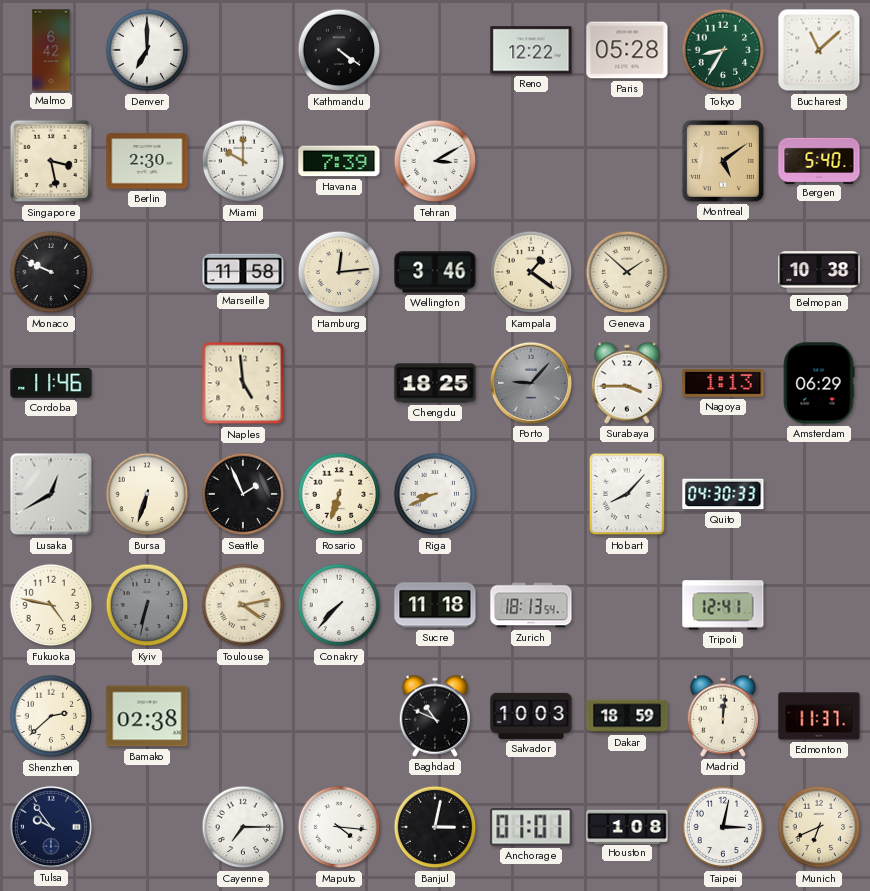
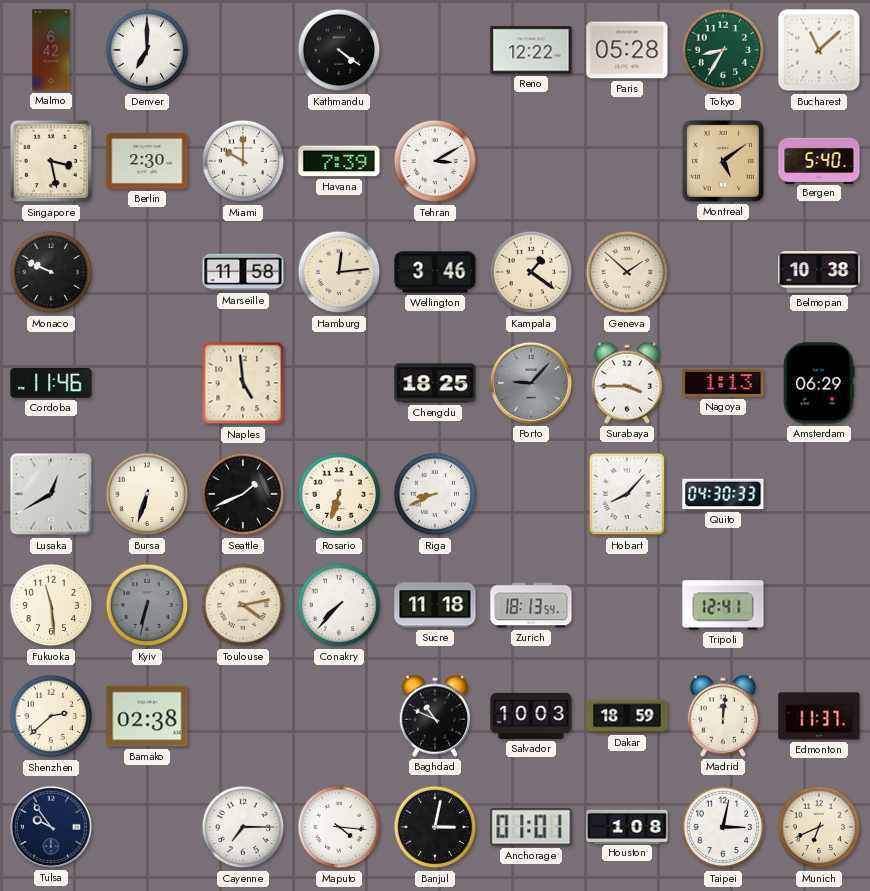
Seattle: 1:56 -> 1:41 (243, 494)
Fukuoka: 4:47 -> 11:29 (51, 605)
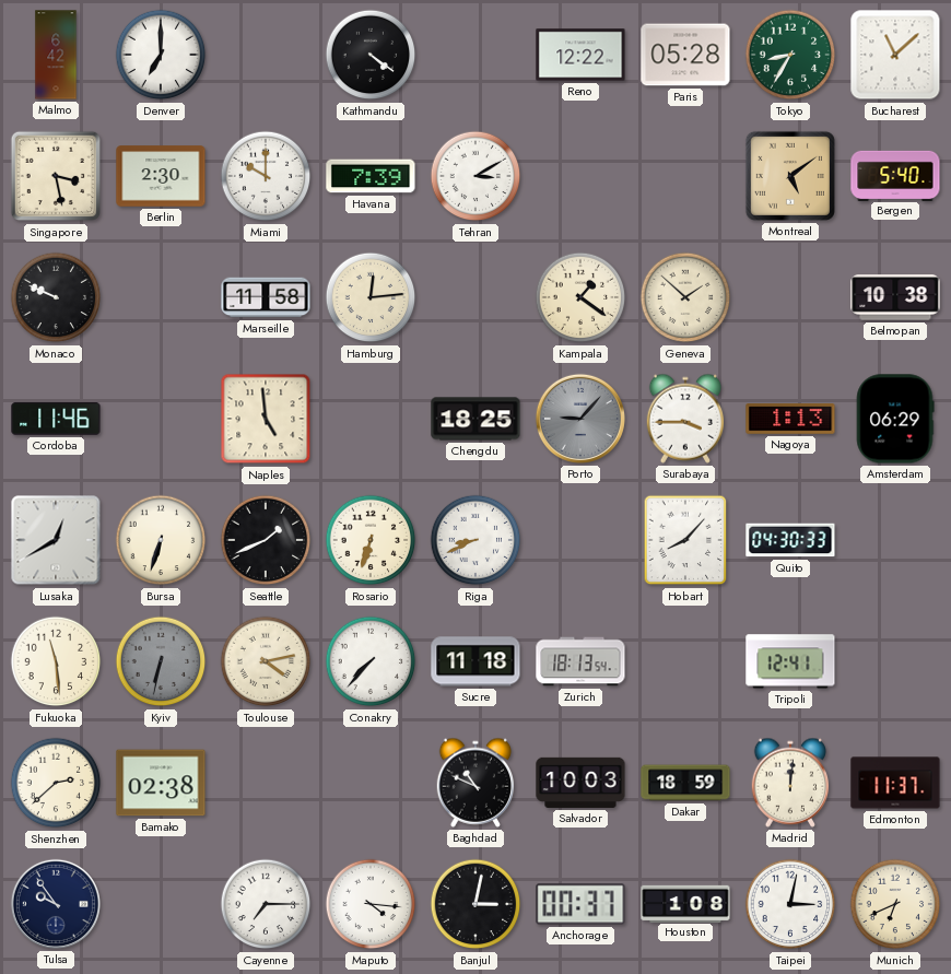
Wellington: 3:46 -> none (435, 272)
Anchorage: 01:01 -> 00:37 (580, 904)
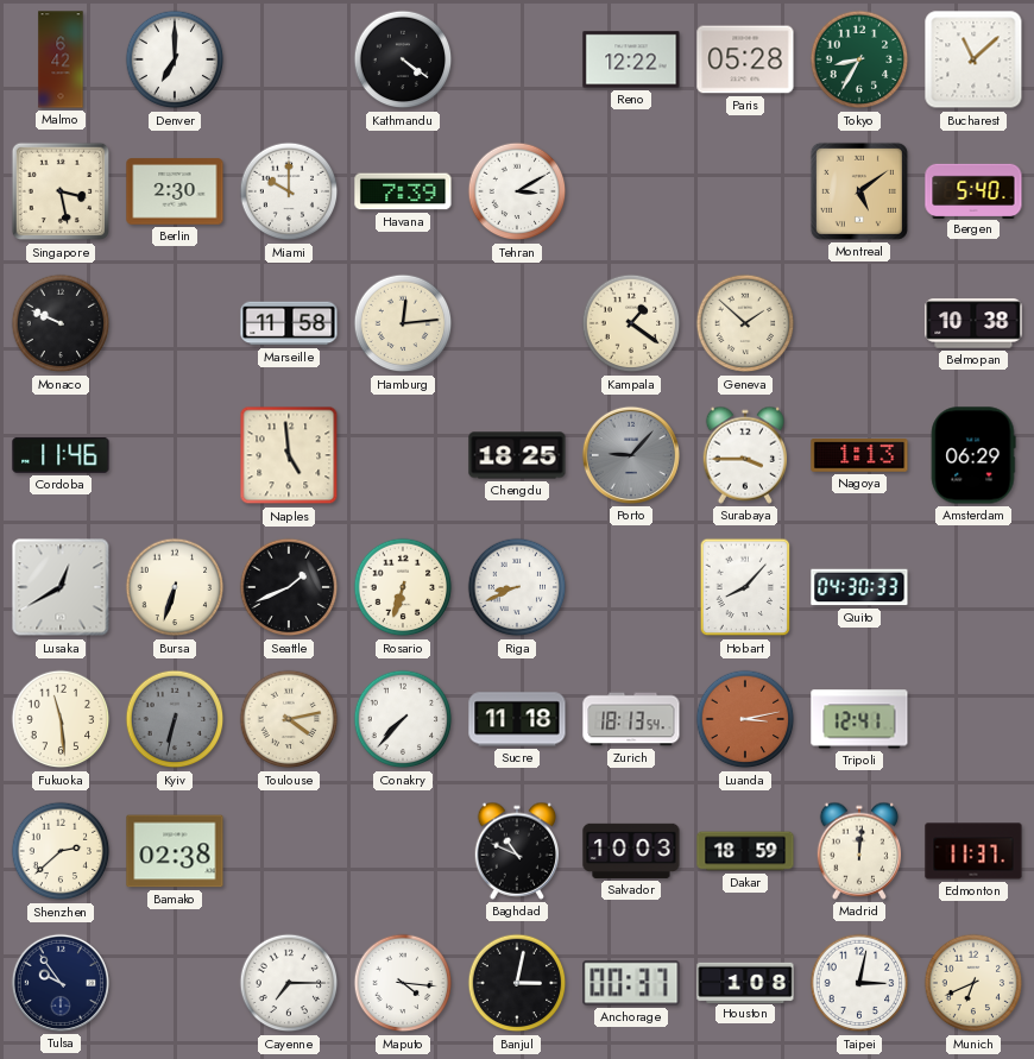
Luanda: none -> 3:13 (745, 719)
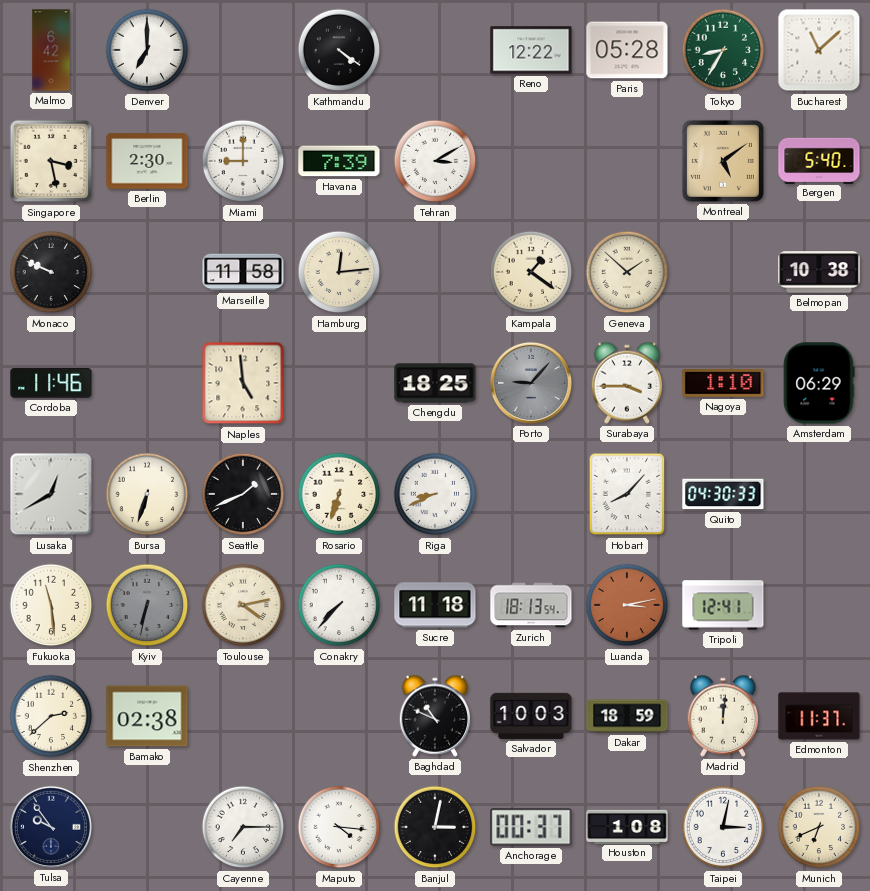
Miami: 10:00 -> 9:00 (243, 161)
Nagoya: 1:13 -> 1:10 (723, 383)
